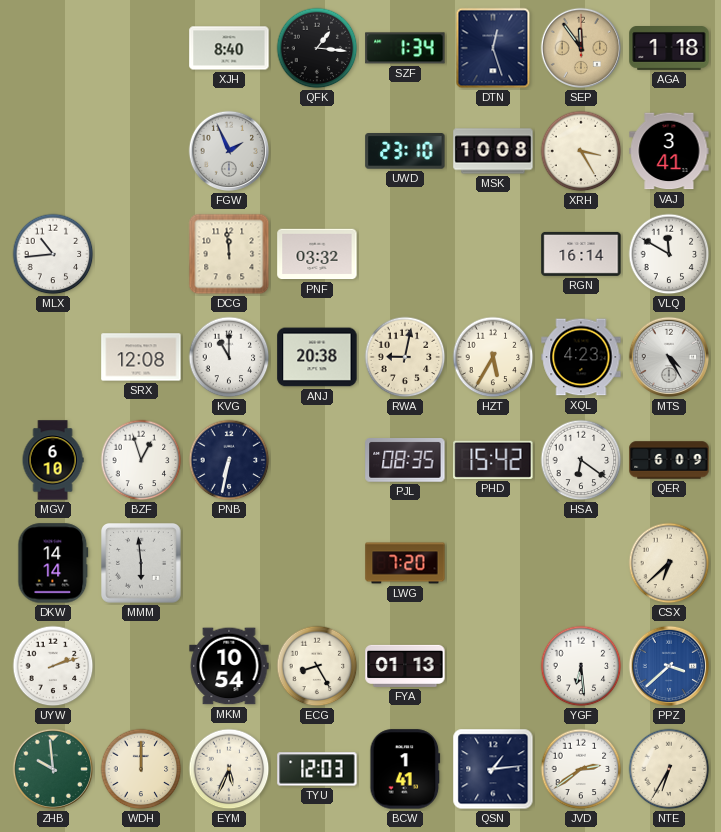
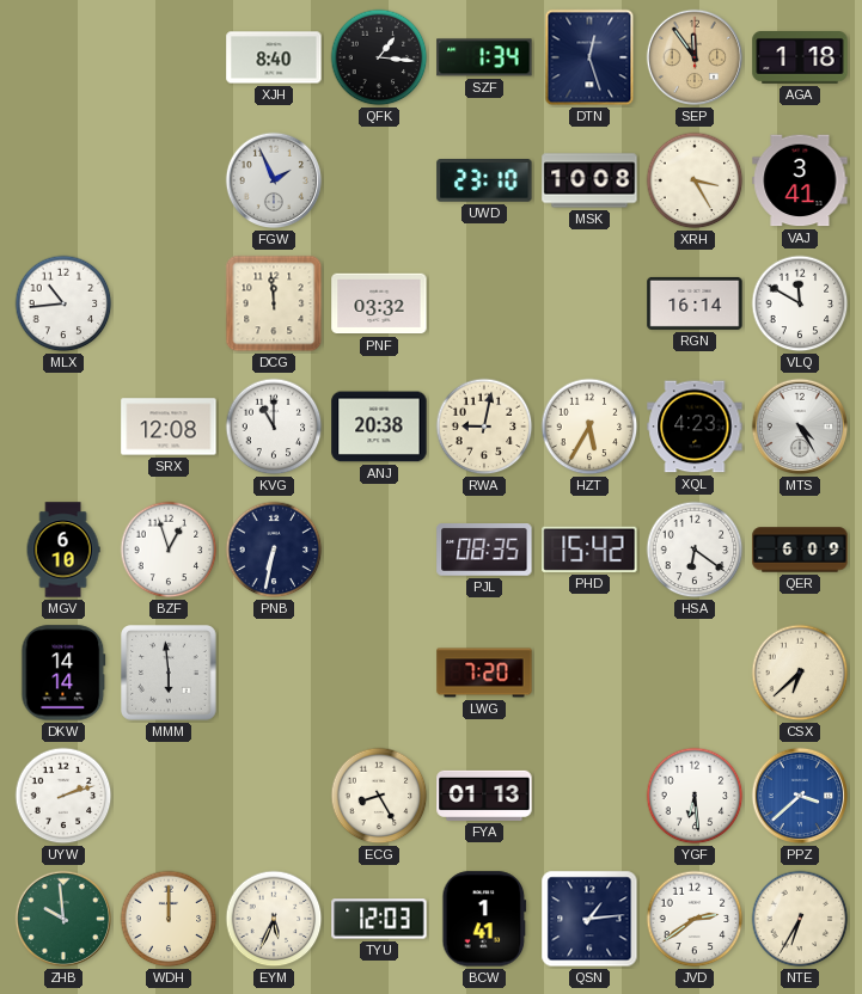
MKM: 10:54 -> none (229, 666)
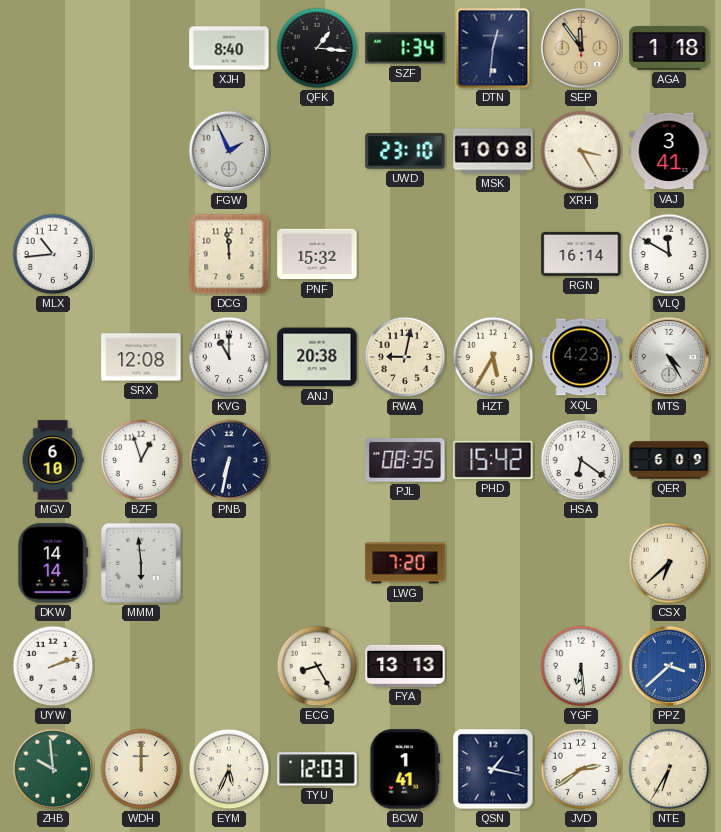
DTN: 12:27 -> 12:31 (493, 48)
PNF: 03:32 -> 15:32 (317, 254)
FYA: 01:13 -> 13:13 (405, 666)
QSN: 1:14 -> 1:17 (493, 769)
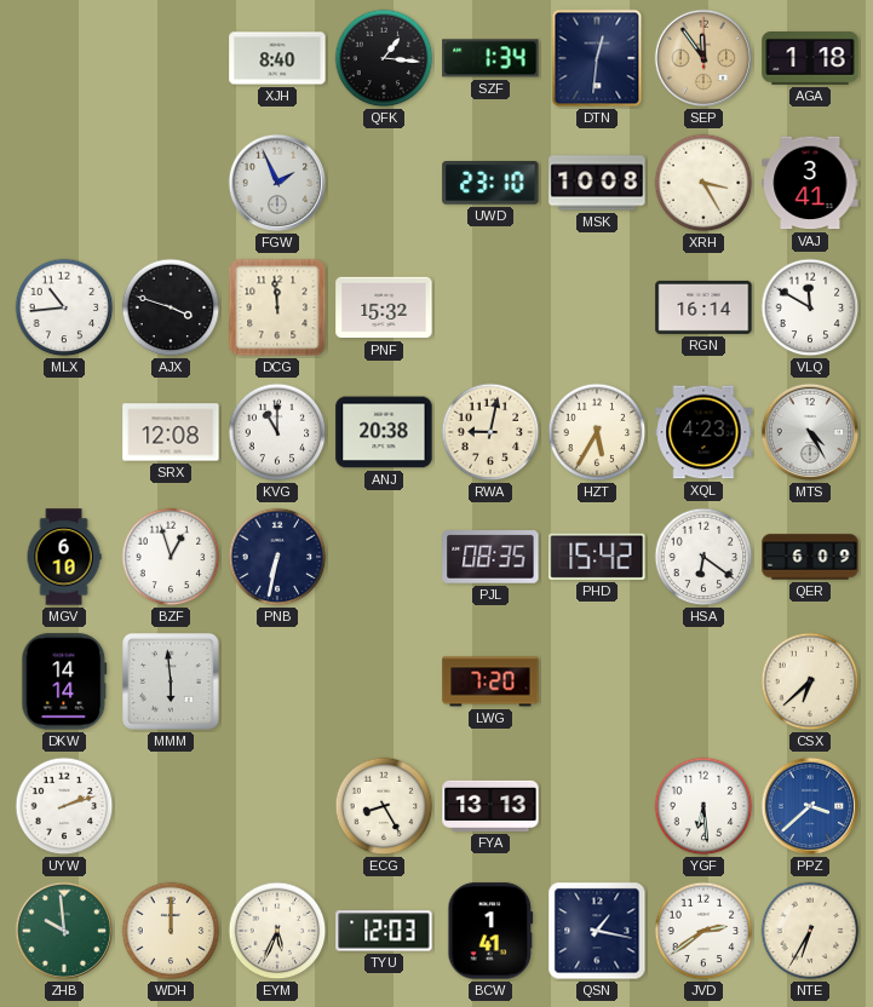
AJX: none -> 3:48 (171, 307)
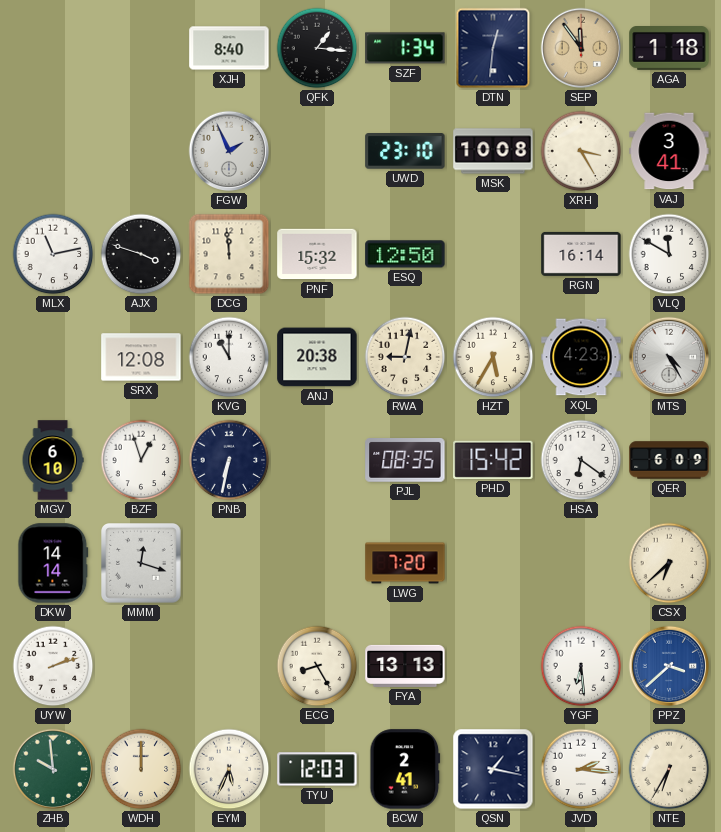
MLX: 10:44 -> 11:13 (53, 254)
ESQ: none -> 12:50 (405, 254)
MMM: 5:59 -> 12:18 (141, 563)
BCW: 1:41 -> 2:41 (405, 769)
JVD: 2:39 -> 2:16 (581, 769)
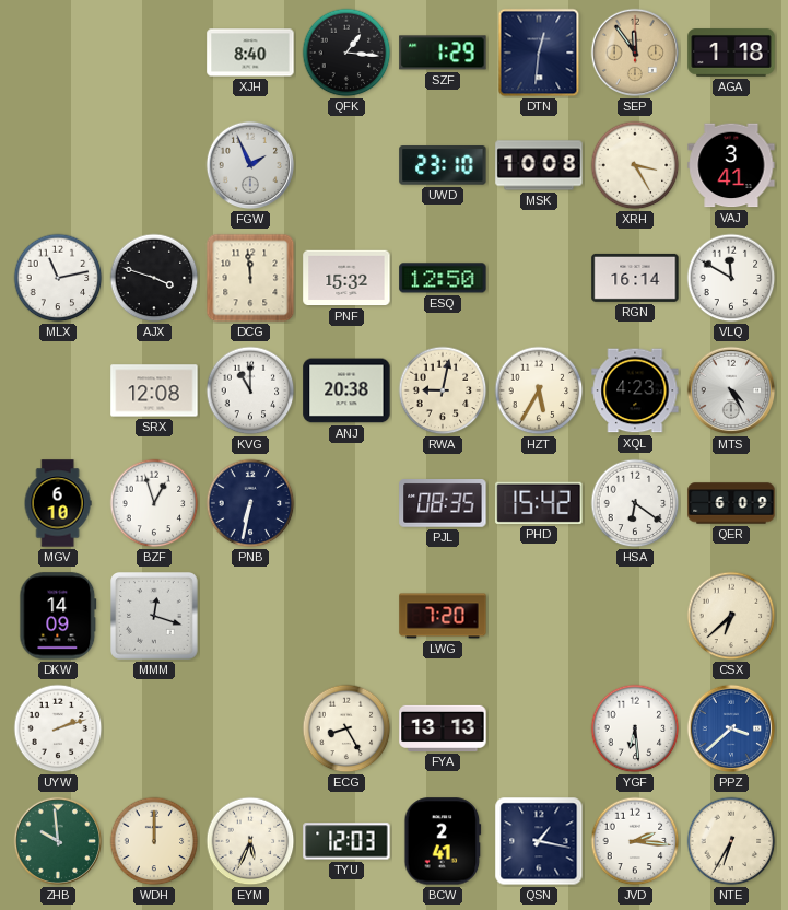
SZF: 1:34 -> 1:29 (443, 52)
DKW: 14:14 -> 14:09 (58, 616)
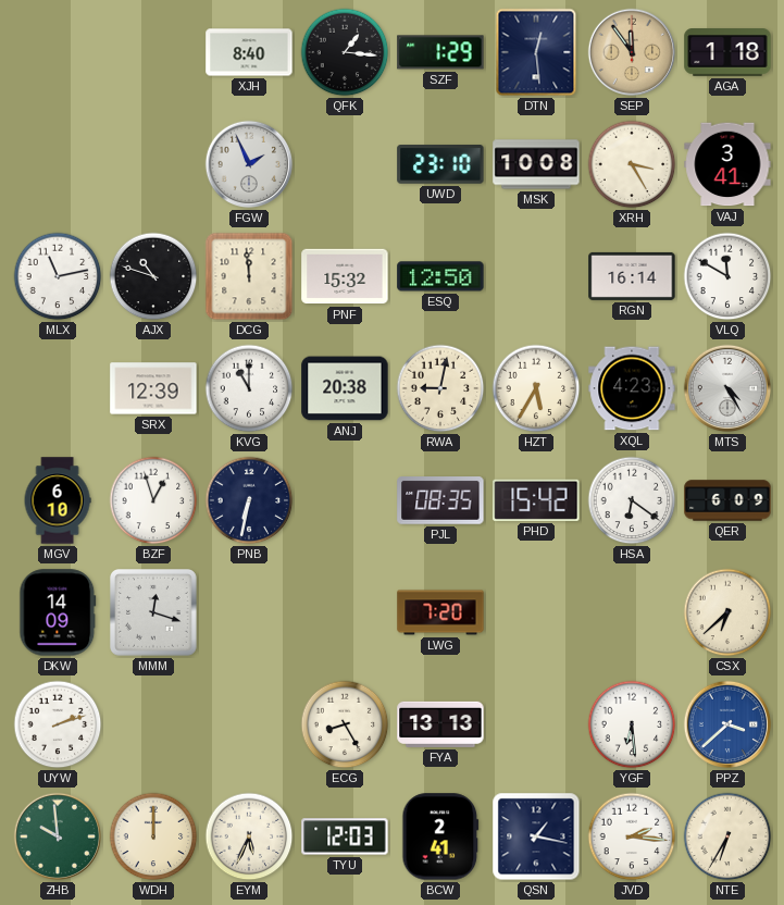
DTN: 12:31 -> 12:29 (536, 52)
AJX: 3:48 -> 10:48 (153, 276)
SRX: 12:08 -> 12:39 (153, 388)
